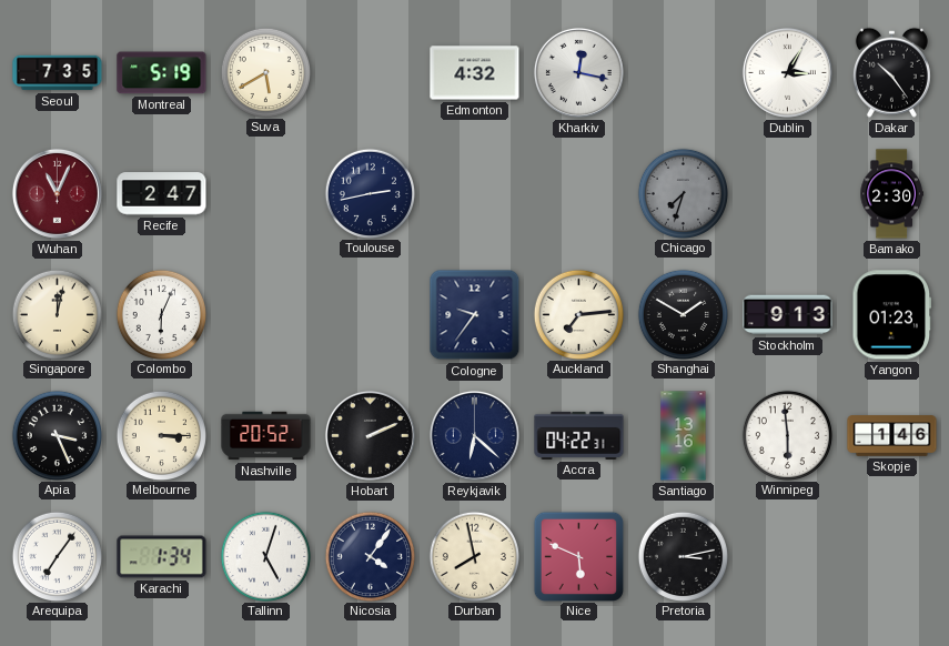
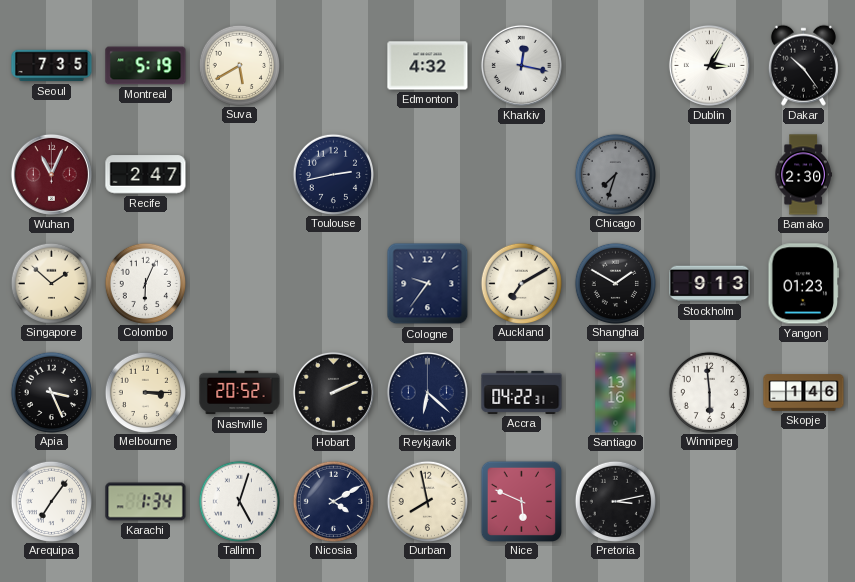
Singapore: 12:02 -> 1:52 (51, 283)
Auckland: 7:14 -> 7:10 (521, 283)
Nicosia: 4:06 -> 4:10 (333, 501)
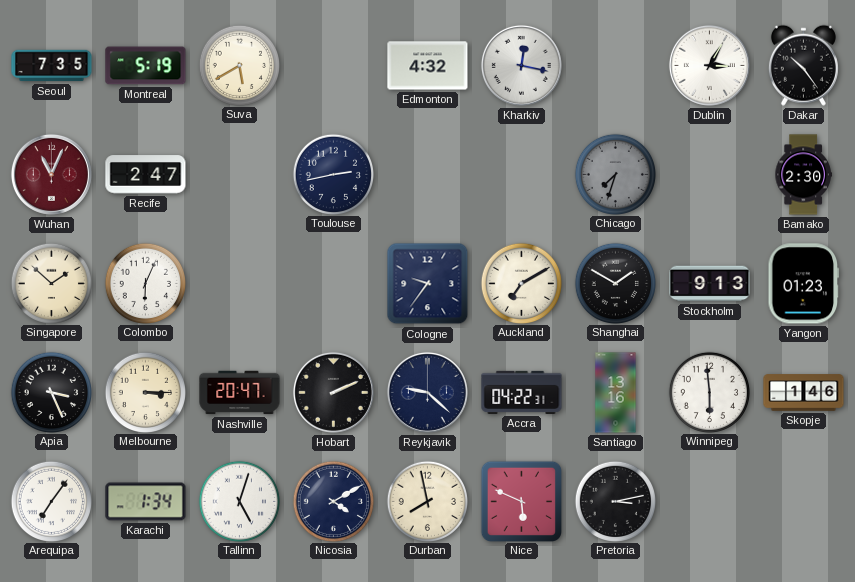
Nashville: 20:52 -> 20:47 (240, 393)
Reykjavik: 6:22 -> 9:22 (427, 392)
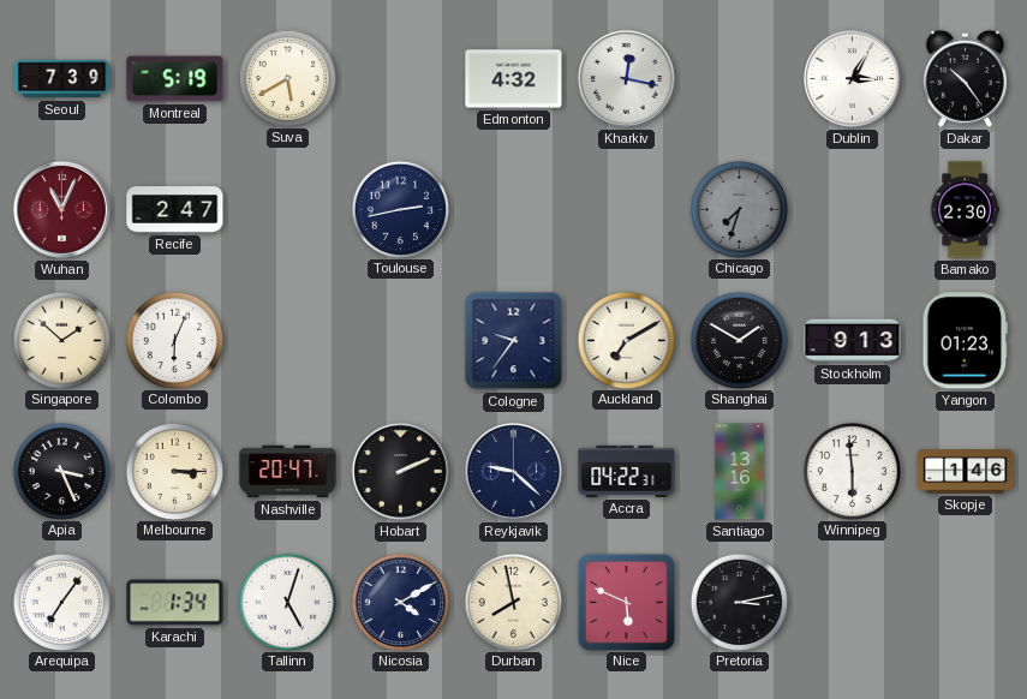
Seoul: 7:35 -> 7:39 (62, 79)
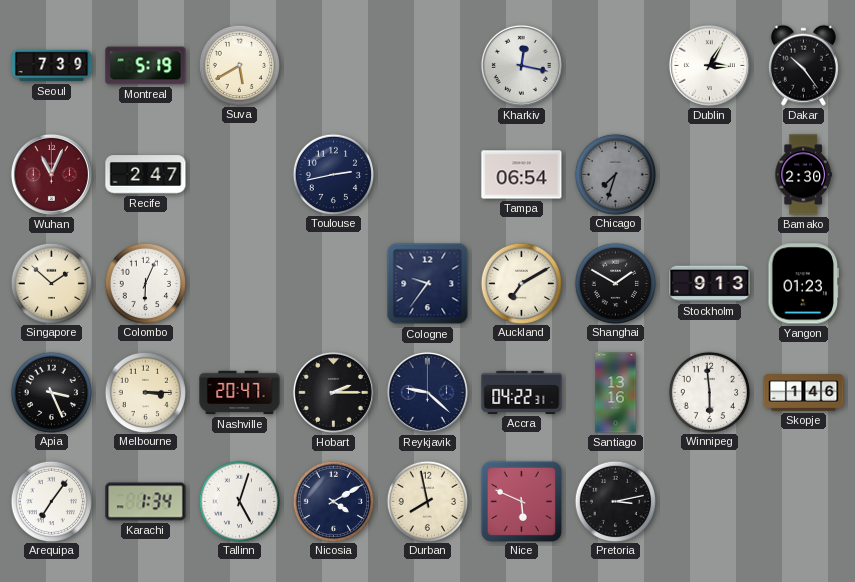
Edmonton: 4:32 -> none (514, 79)
Tampa: none -> 06:54 (522, 175)
Hobart: 2:11 -> 2:15 (333, 392)
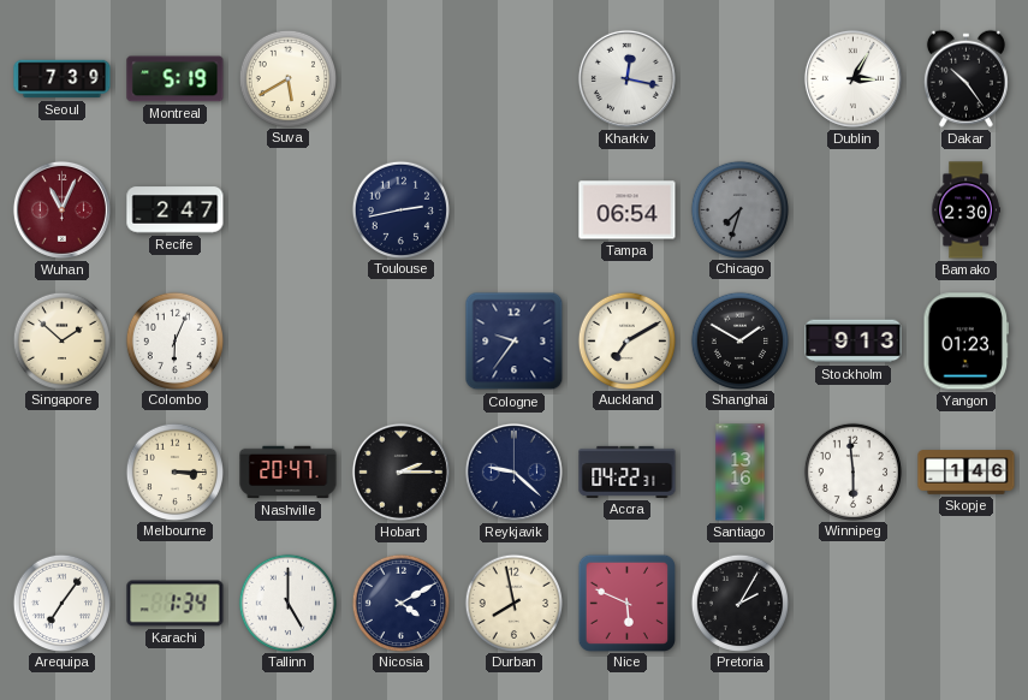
Apia: 3:26 -> none (51, 392)
Tallinn: 5:03 -> 5:00 (287, 603)
Pretoria: 3:13 -> 2:05 (739, 603)
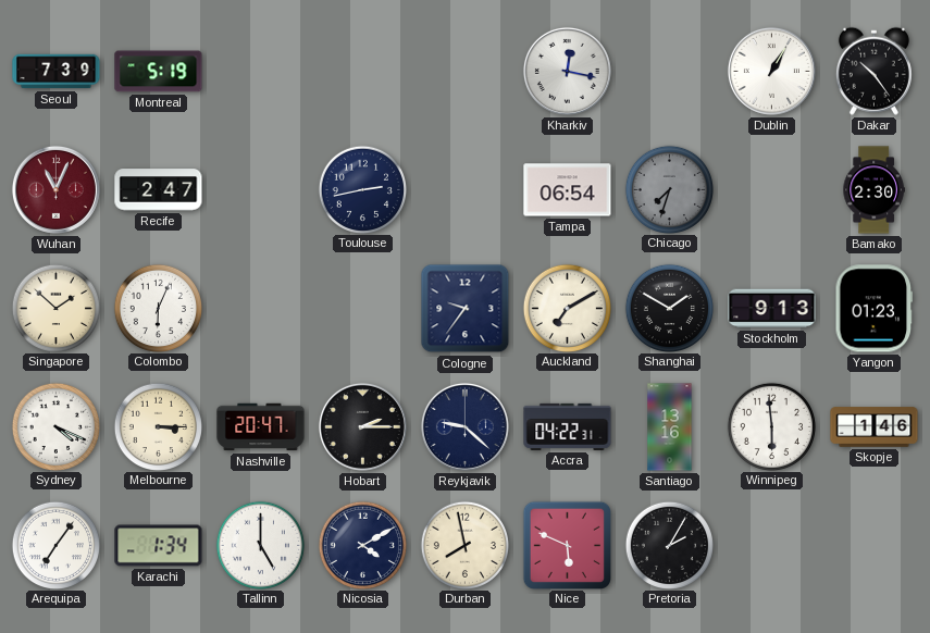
Suva: 5:40 -> none (287, 78)
Dublin: 3:05 -> 1:05 (771, 71)
Sydney: none -> 4:19 (55, 426)
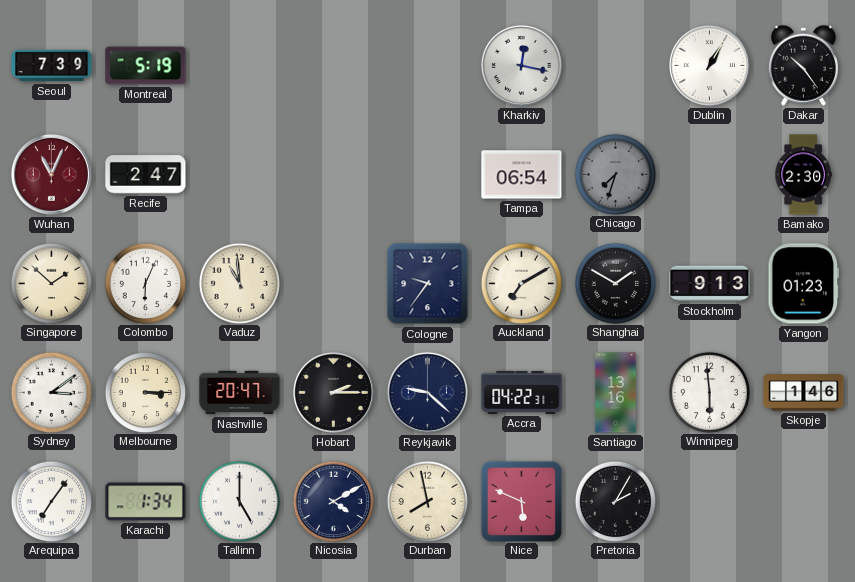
Toulouse: 2:43 -> none (362, 189)
Vaduz: none -> 10:59 (239, 283)
Sydney: 4:19 -> 3:09 (51, 392)
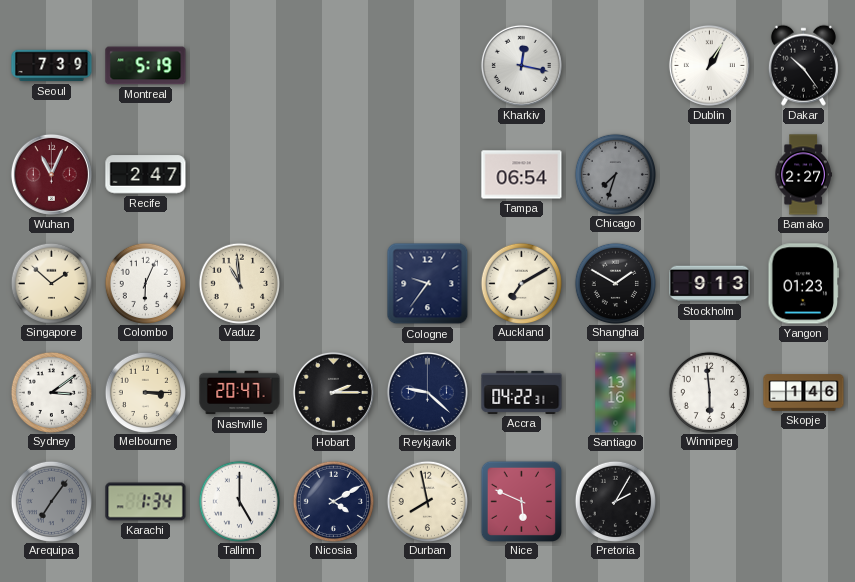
Bamako: 2:30 -> 2:27 (803, 175)
Arequipa dial: white -> grey (51, 501)
